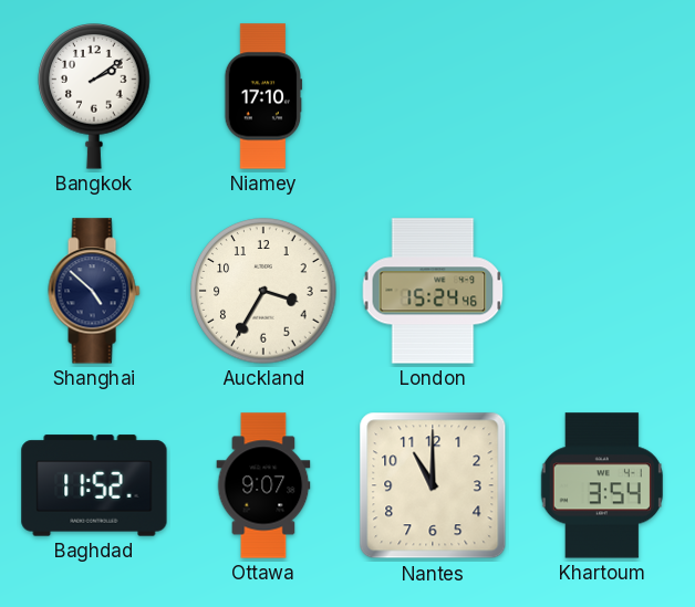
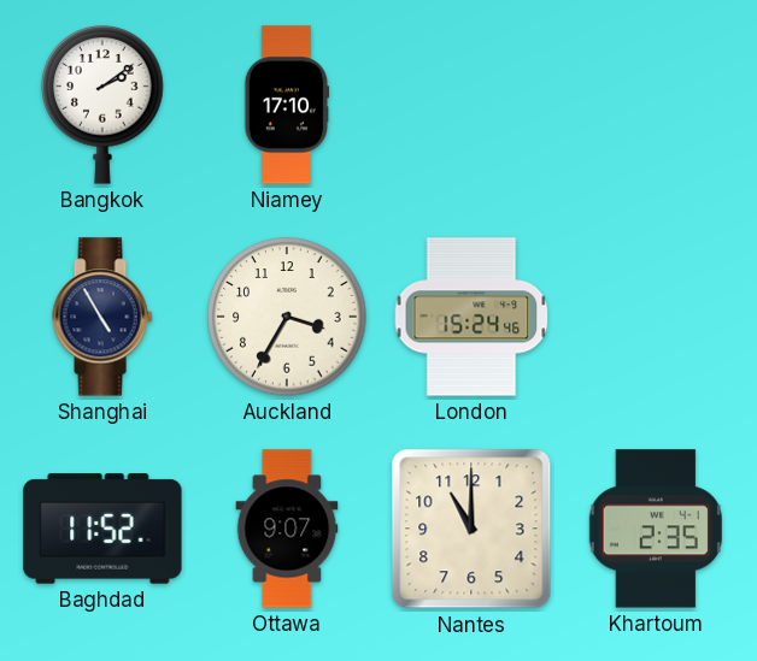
Shanghai: 4:52 -> 4:55 (102, 317)
Khartoum: 3:54 -> 2:35 (656, 529)
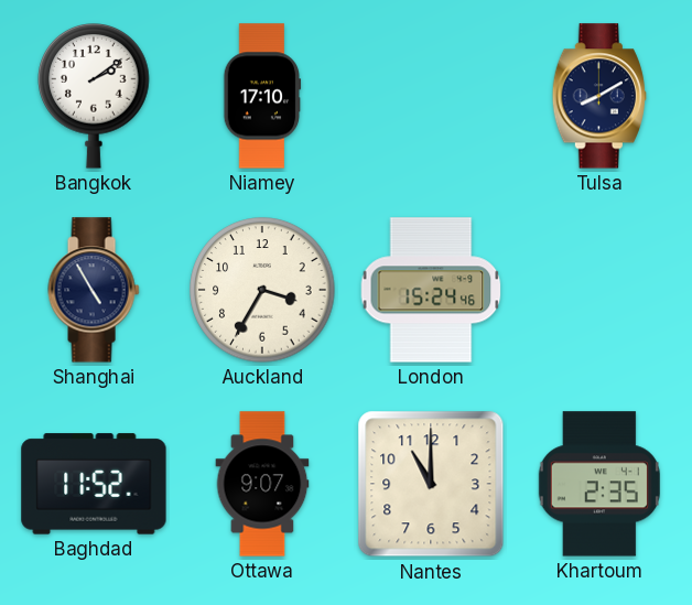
Tulsa: none -> 8:10 (599, 96)
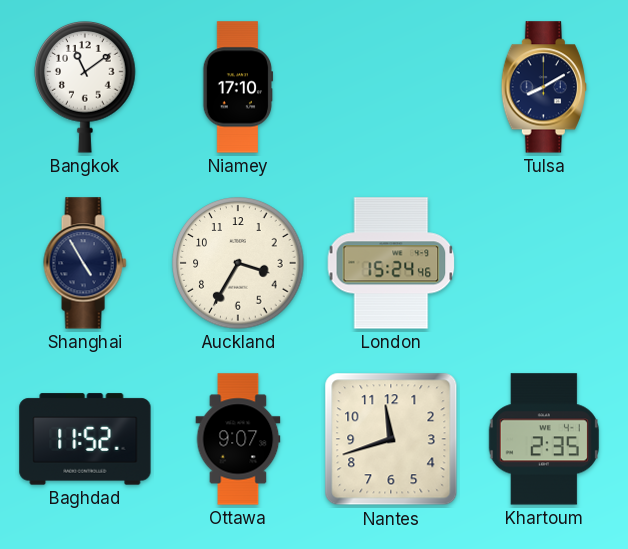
Bangkok: 2:09 -> 11:09 (85, 88)
Nantes: 11:00 -> 11:42 (391, 439)
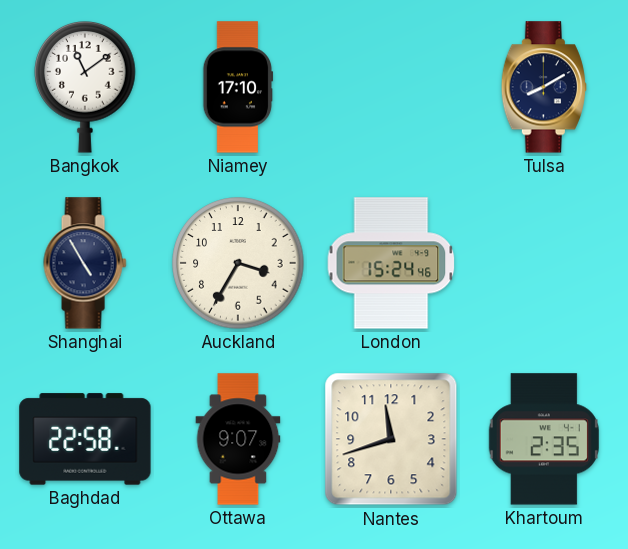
Baghdad: 11:52 -> 22:58 (85, 439)
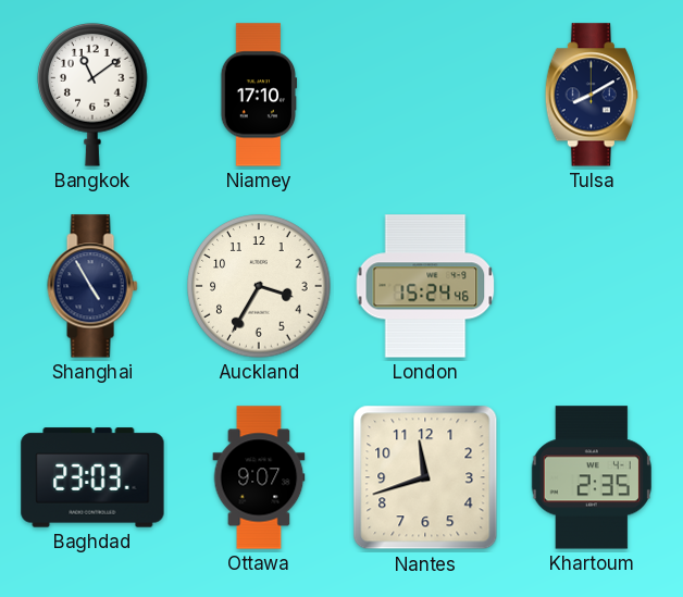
Baghdad: 22:58 -> 23:03 (92, 477)
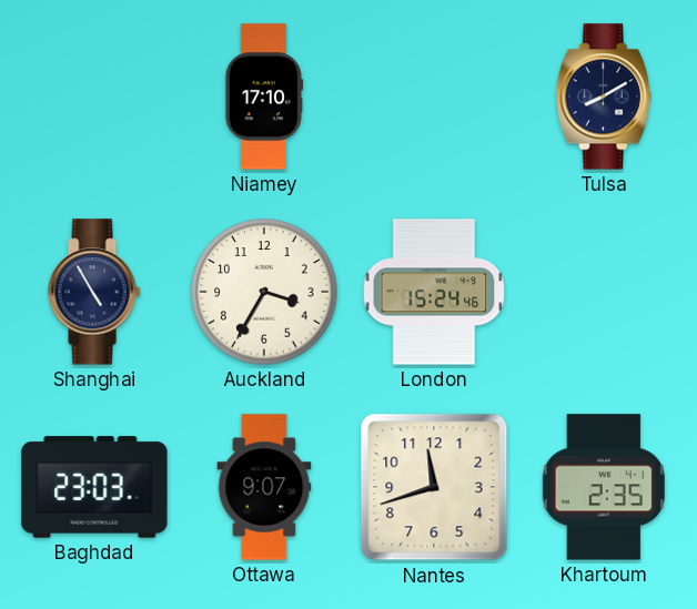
Bangkok: 11:09 -> none (92, 96)
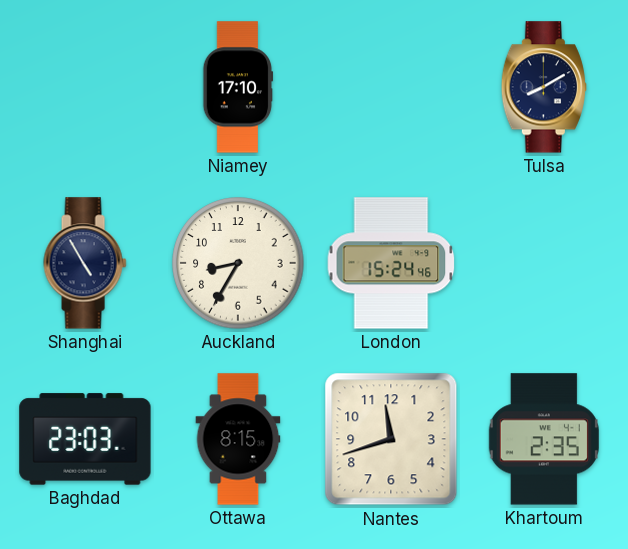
Auckland: 3:35 -> 8:35 (238, 263)
Ottawa: 9:07 -> 8:15 (238, 439)
